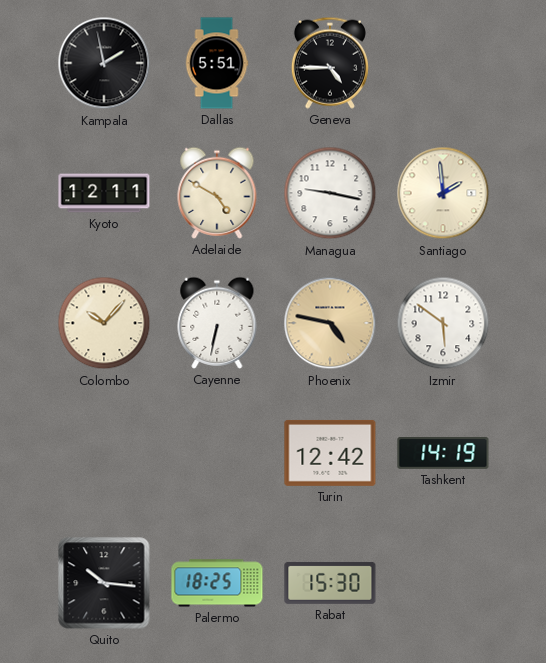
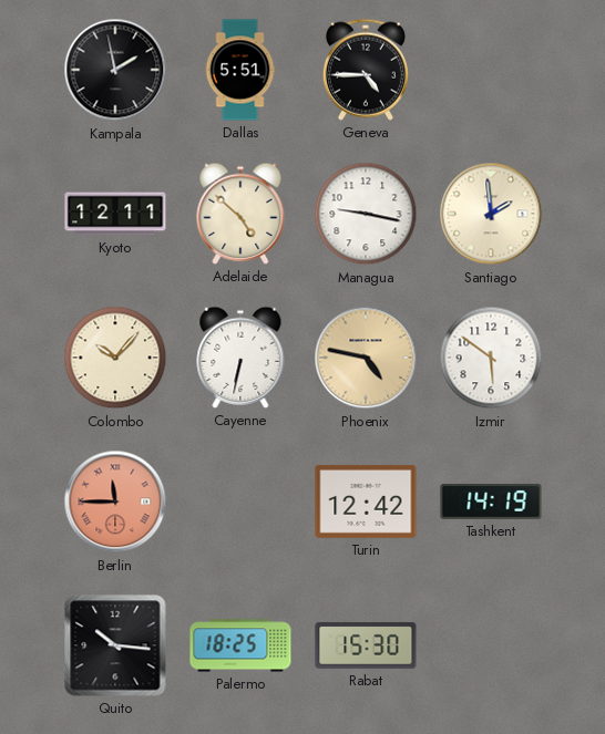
Adelaide: 4:50 -> 4:52 (240, 214)
Berlin: none -> 11:45 (115, 502)
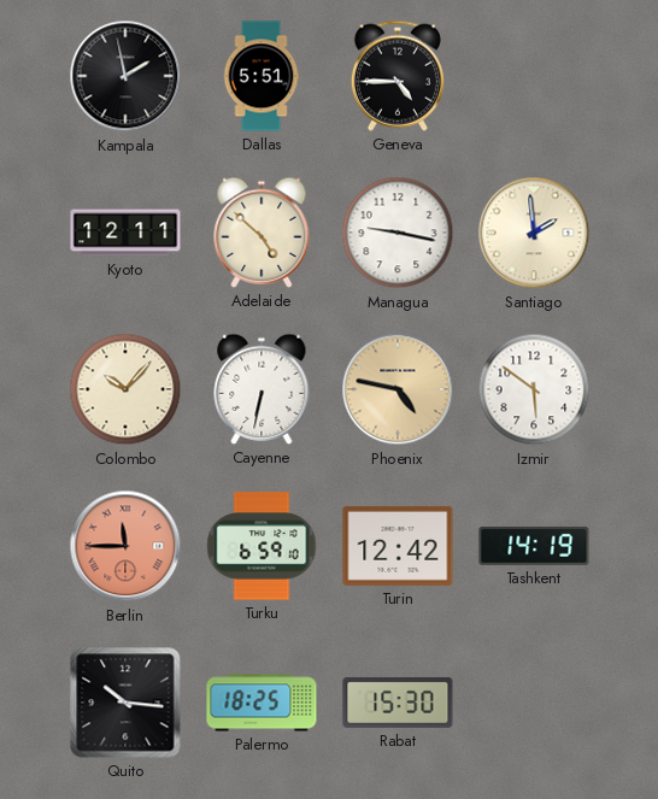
Turku: none -> 6:59 (262, 546)
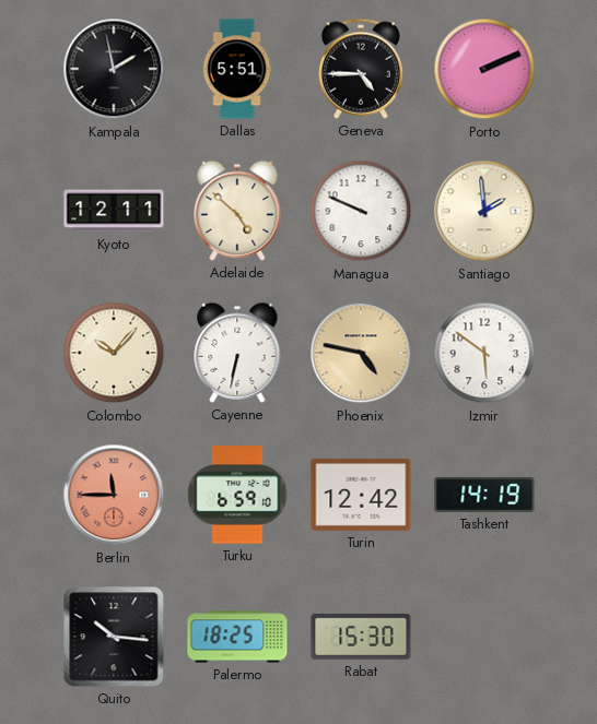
Porto: none -> 2:11 (484, 69)
Managua: 9:17 -> 9:49 (361, 211)
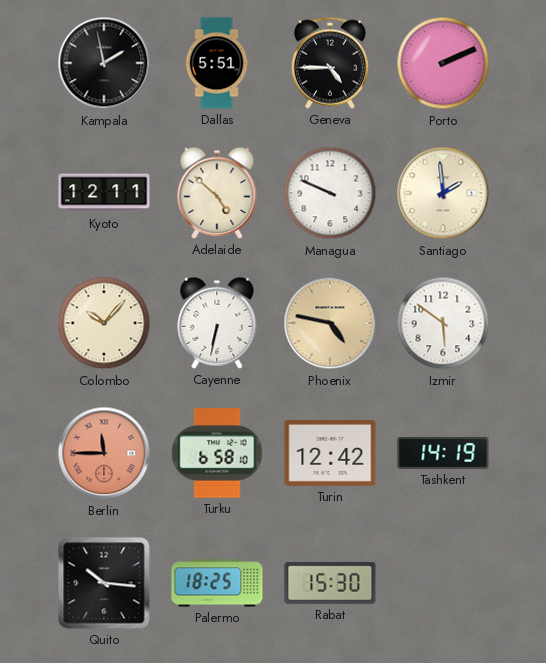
Turku: 6:59 -> 6:58 (217, 453)
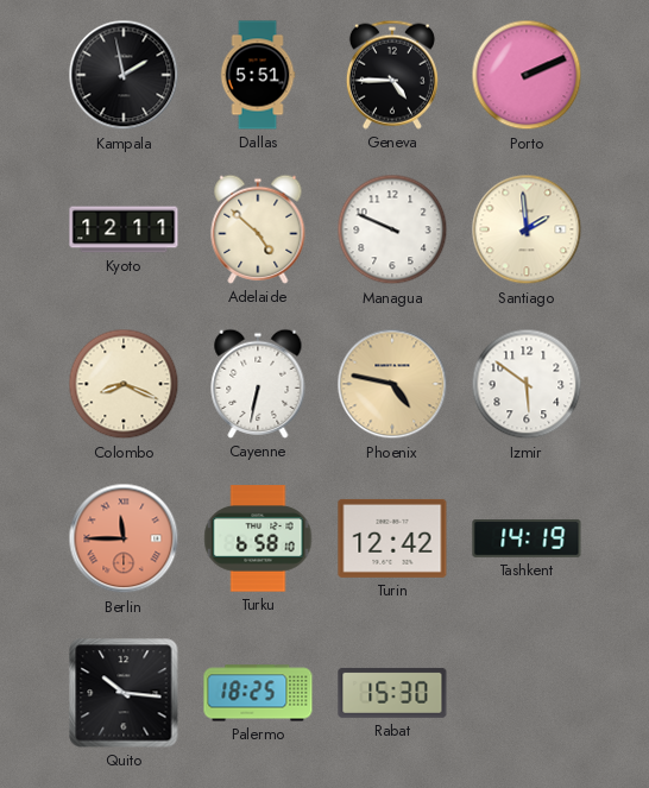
Colombo: 10:07 -> 8:19 (124, 384)
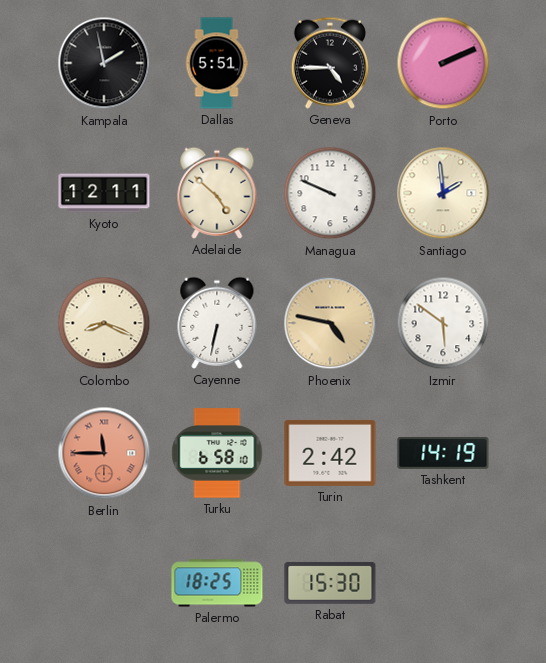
Turin: 12:42 -> 2:42 (330, 453)
Quito: 10:16 -> none (124, 693)
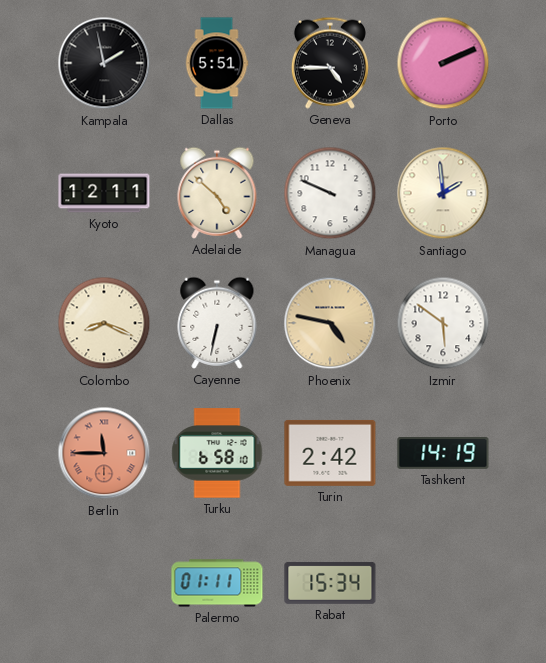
Palermo: 18:25 -> 01:11 (217, 583)
Rabat: 15:30 -> 15:34 (330, 583)
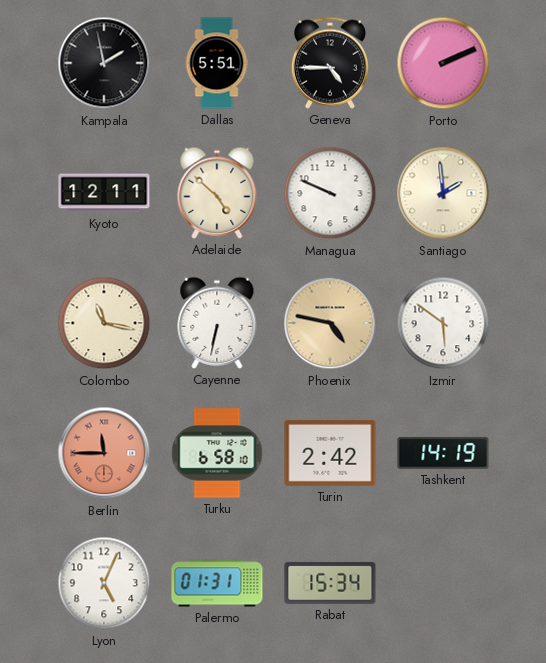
Colombo: 8:19 -> 11:17 (104, 323)
Lyon: none -> 5:04 (104, 583)
Palermo: 01:11 -> 01:31 (217, 583)
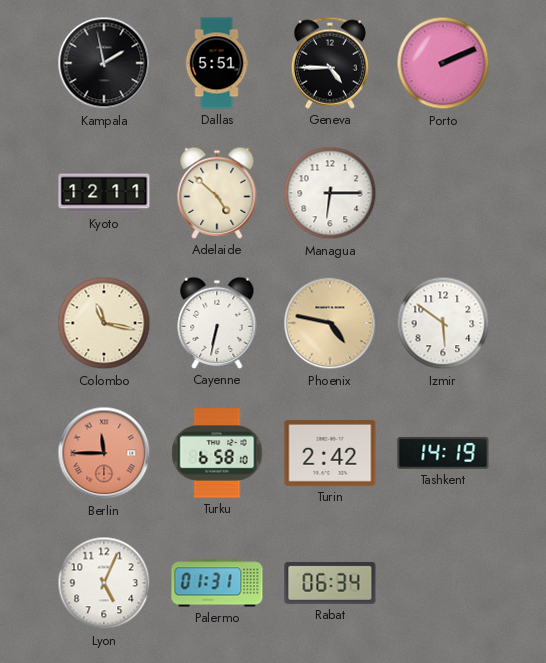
Managua: 9:49 -> 6:15 (330, 193)
Santiago: 1:59 -> none (443, 193)
Rabat: 15:34 -> 06:34 (330, 583)
